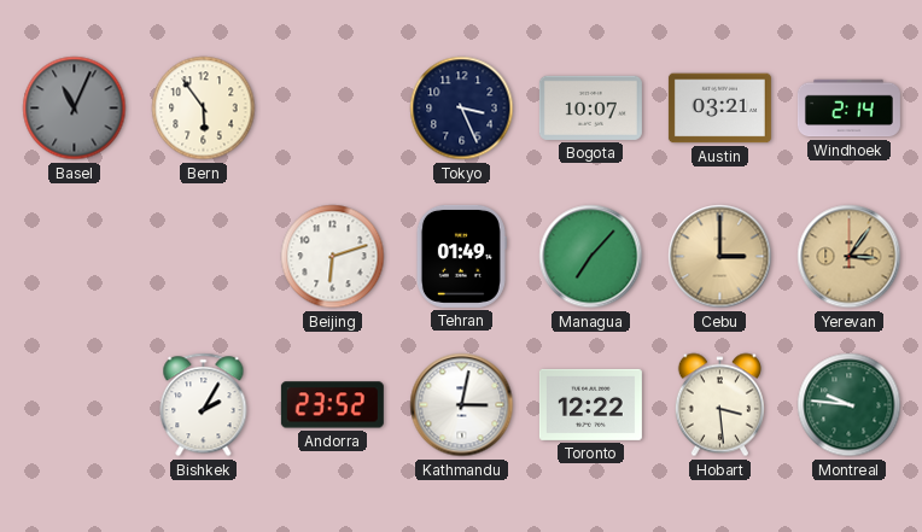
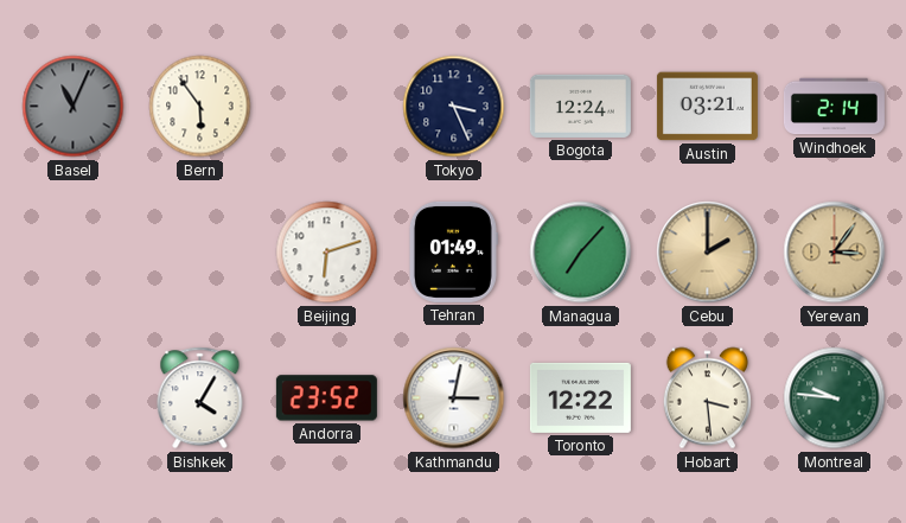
Bogota: 10:07 -> 12:24 (580, 106)
Cebu: 3:00 -> 2:00 (708, 253)
Bishkek: 2:05 -> 4:05 (200, 398)
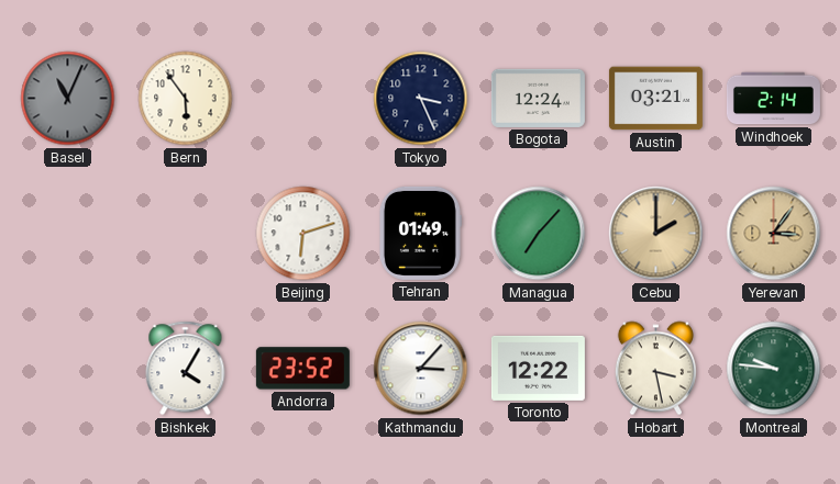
Kathmandu: 3:02 -> 3:07 (421, 369)
Hobart: 3:29 -> 3:28 (655, 369)
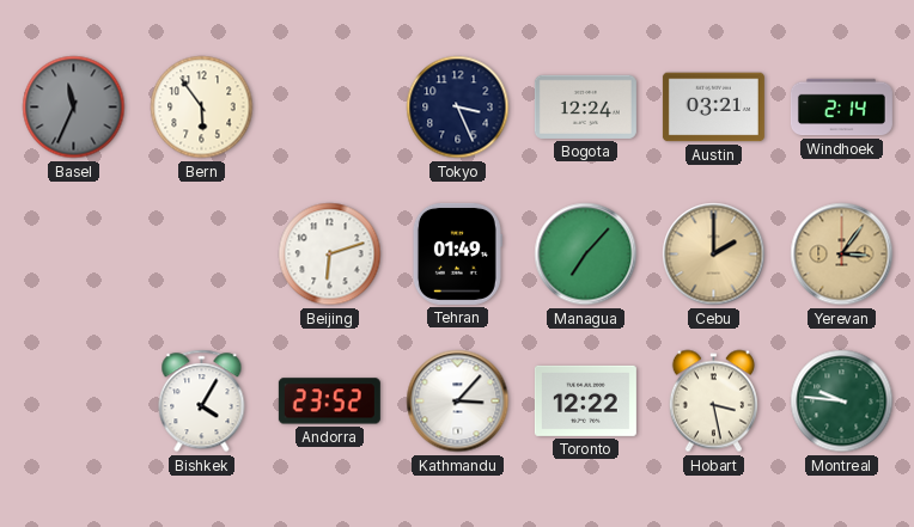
Basel: 11:04 -> 11:34 (74, 108)
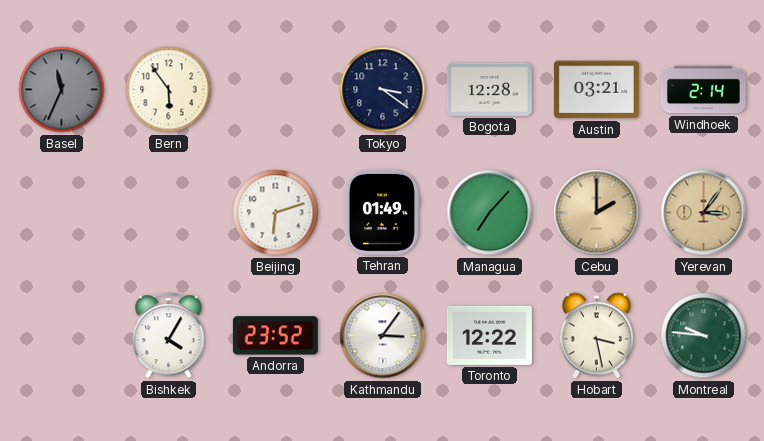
Tokyo: 3:26 -> 3:21 (383, 90)
Bogota: 12:24 -> 12:28 (489, 89)
Kathmandu: 3:07 -> 3:06 (383, 336)
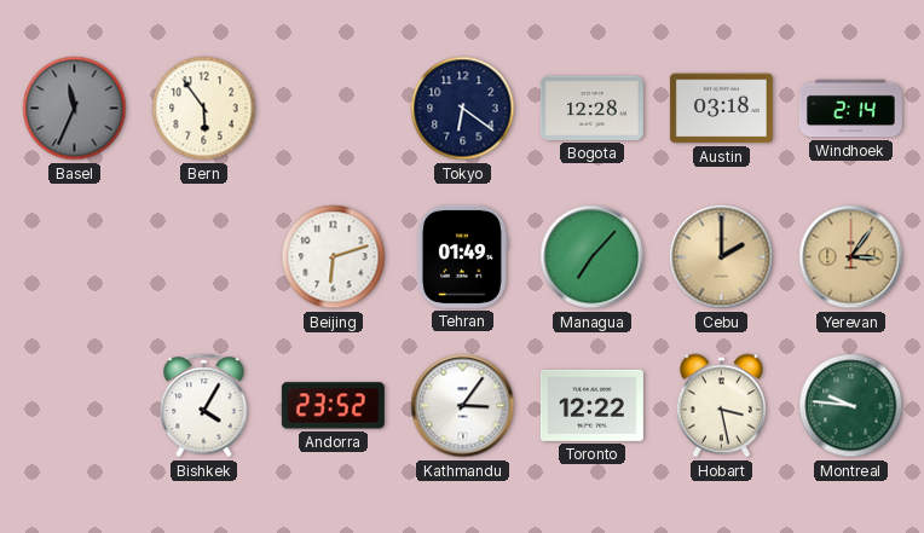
Tokyo: 3:21 -> 6:21 (463, 109)
Austin: 03:21 -> 03:18 (721, 109)
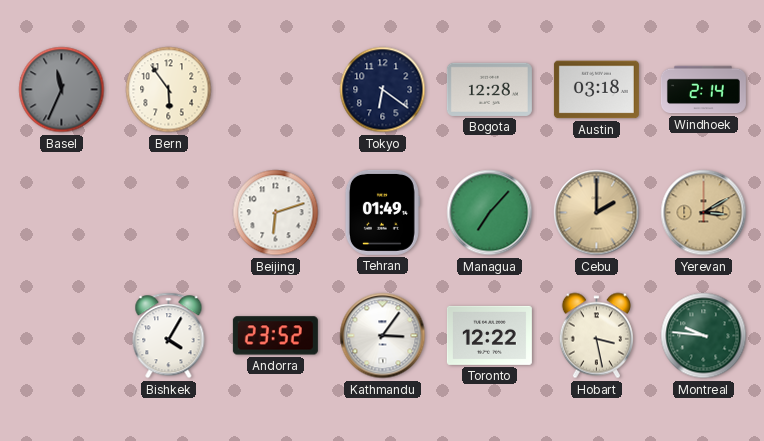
Yerevan: 3:06 -> 3:10 (704, 213)
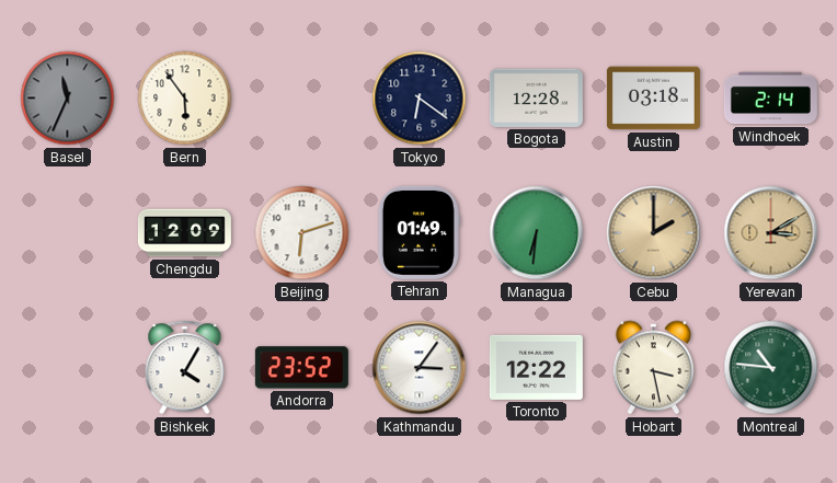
Chengdu: none -> 12:09 (184, 233)
Managua: 7:07 -> 6:31 (537, 233)
Montreal: 9:46 -> 10:46 (771, 368)
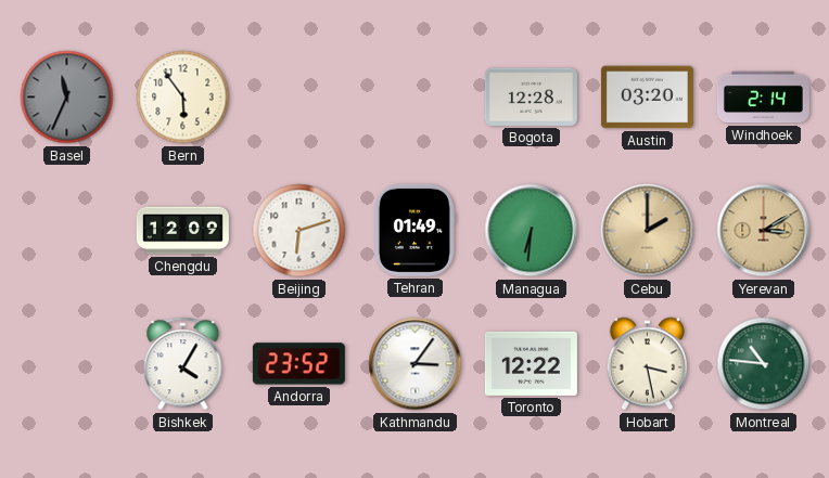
Tokyo: 6:21 -> none (420, 99)
Austin: 03:18 -> 03:20 (647, 98)
